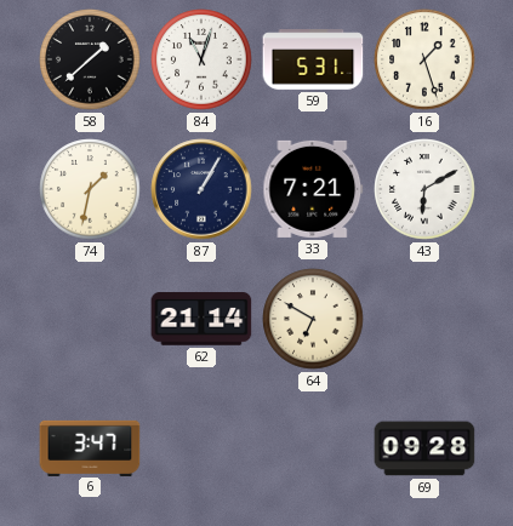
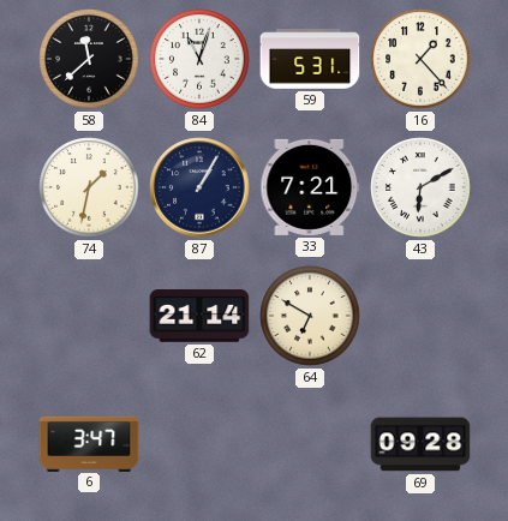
58: 1:38 -> 11:38 (89, 59)
16: 1:27 -> 1:23 (420, 59)
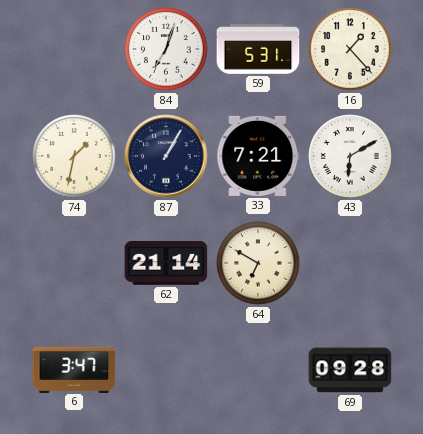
58: 11:38 -> none (89, 59)
84: 11:03 -> 7:03 (166, 49)
